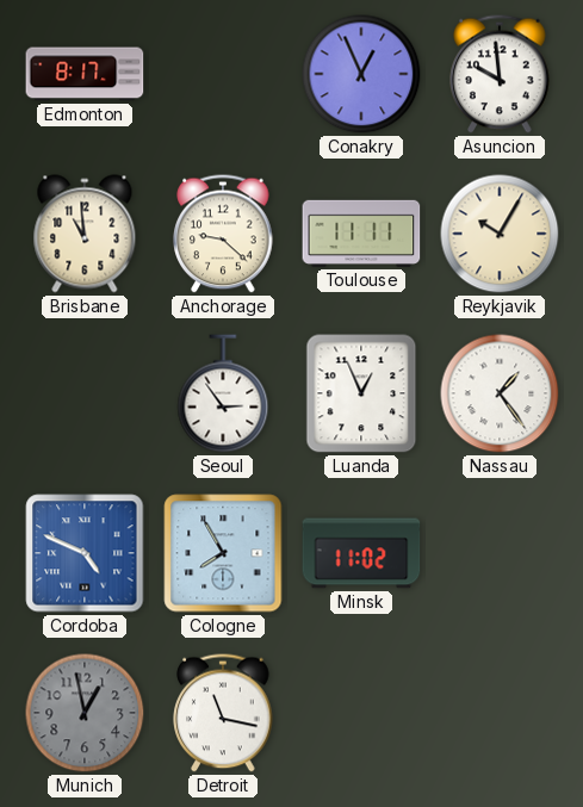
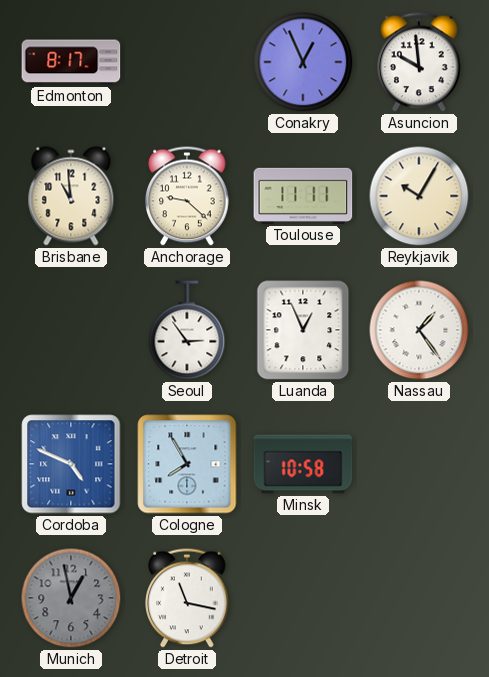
Minsk: 11:02 -> 10:58 (303, 464)
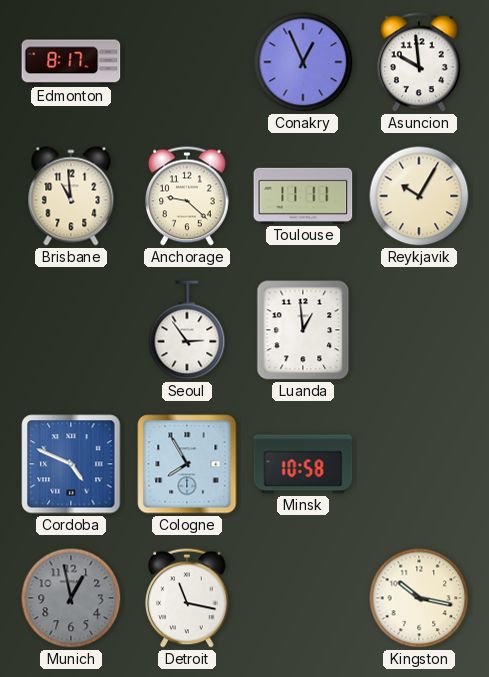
Luanda: 12:56 -> 12:59 (303, 330)
Nassau: 1:24 -> none (419, 330)
Kingston: none -> 10:17 (419, 598)
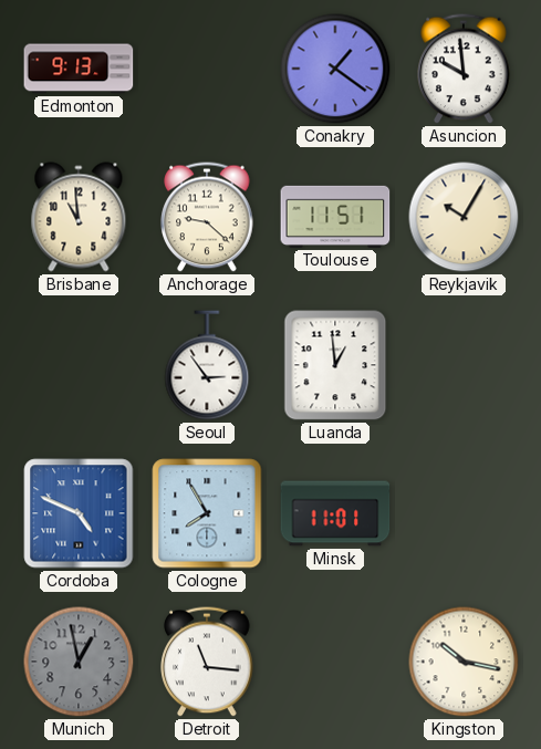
Edmonton: 8:17 -> 9:13 (79, 69)
Conakry: 12:56 -> 1:21 (335, 69)
Toulouse: 11:11 -> 11:51 (335, 217)
Minsk: 10:58 -> 11:01 (335, 513)
Detroit: 11:17 -> 11:16 (207, 662)
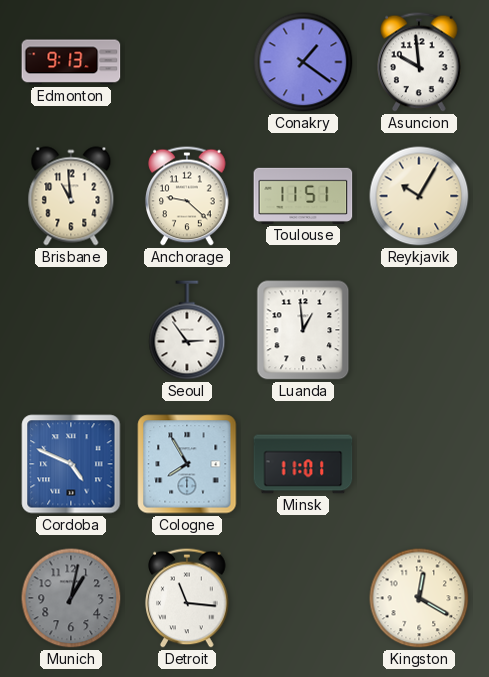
Munich: 12:58 -> 1:02 (71, 598)
Kingston: 10:17 -> 12:20 (419, 598)
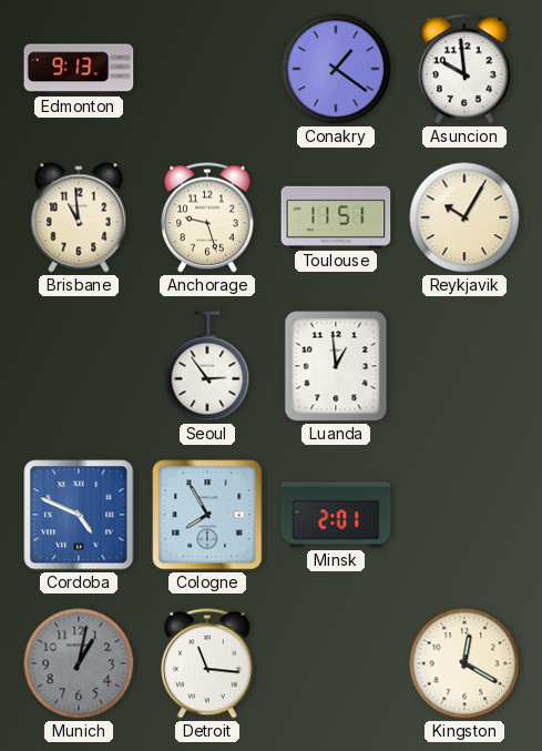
Anchorage: 9:22 -> 9:27 (207, 217)
Minsk: 11:01 -> 2:01 (336, 515)
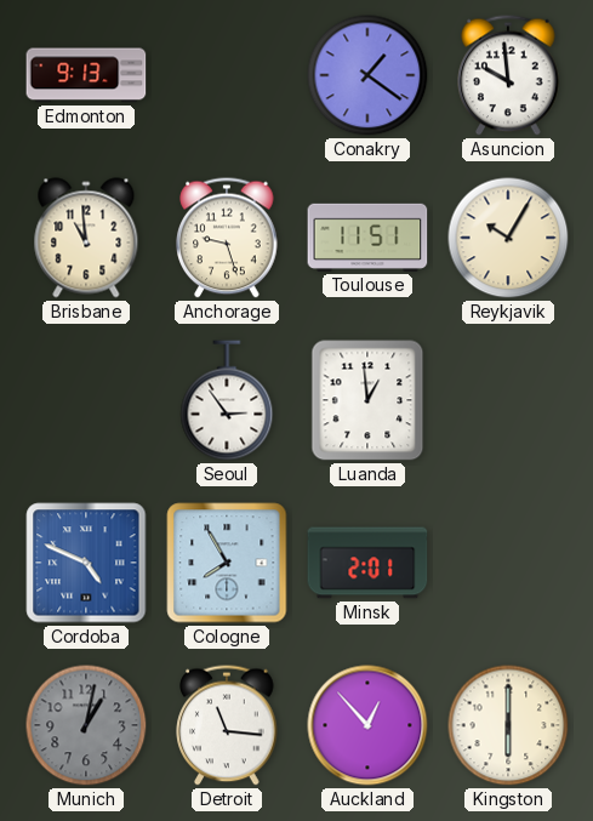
Auckland: none -> 12:53 (367, 725)
Kingston: 12:20 -> 6:00 (508, 725)
